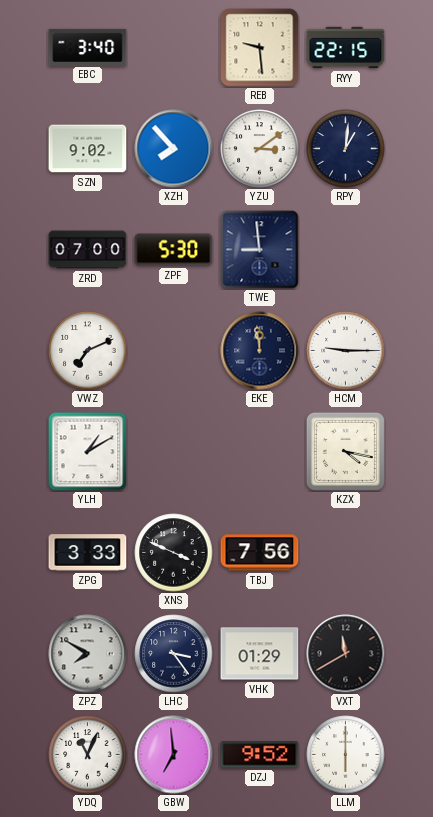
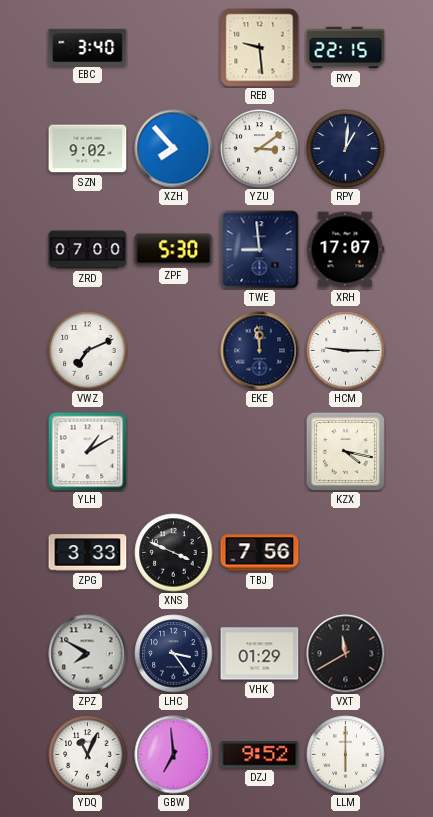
XRH: none -> 17:07 (345, 250)
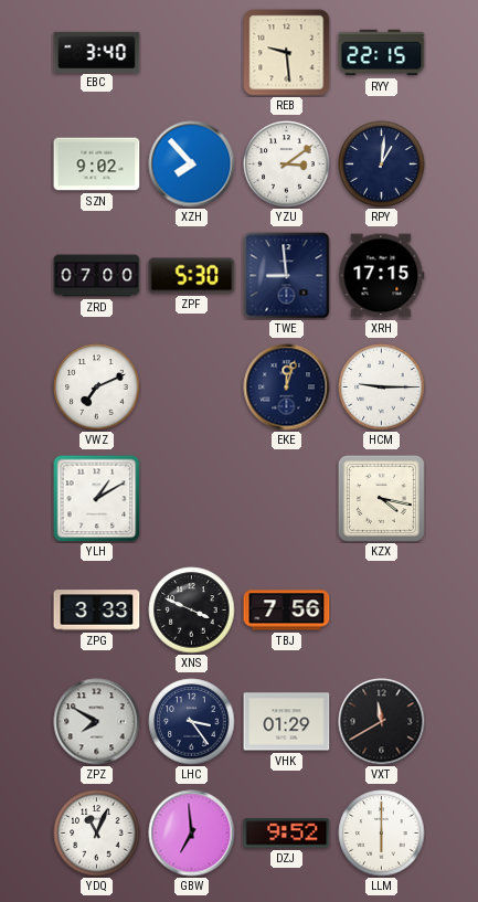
XRH: 17:07 -> 17:15 (381, 276)
EKE: 11:59 -> 12:03 (287, 388)
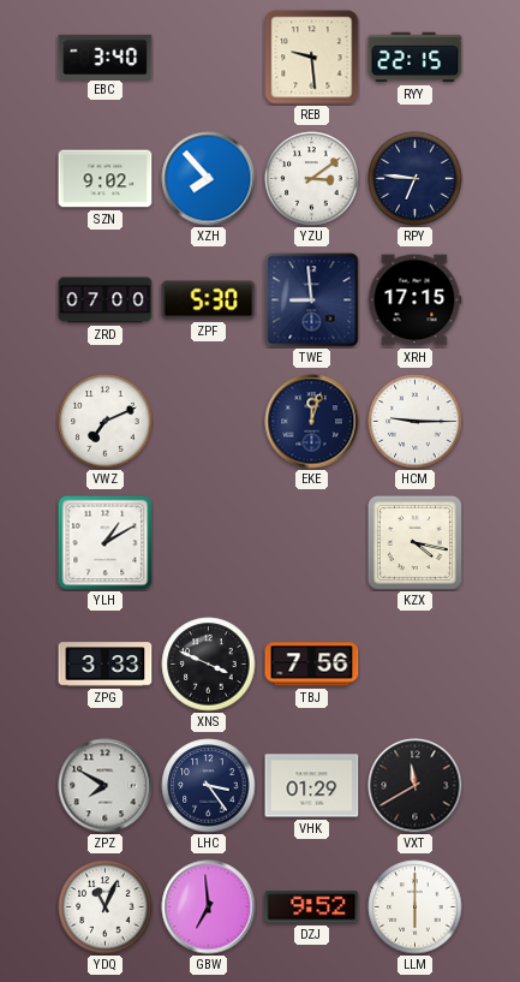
RPY: 1:01 -> 6:46 (416, 179)
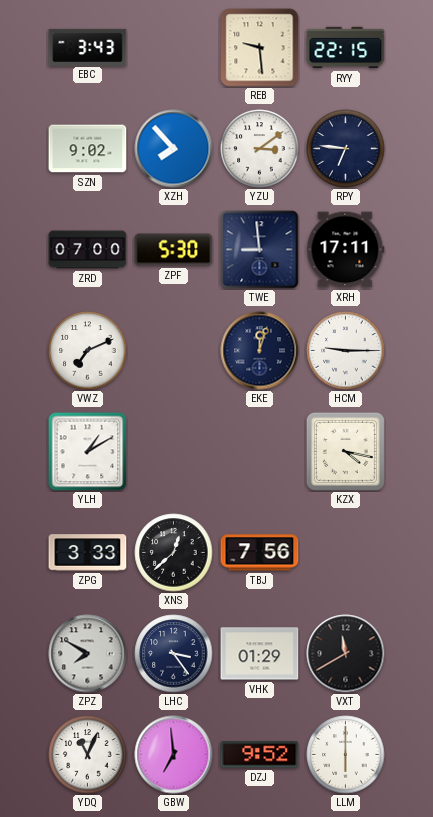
EBC: 3:40 -> 3:43 (88, 47)
XRH: 17:15 -> 17:11 (345, 250)
XNS: 3:49 -> 12:38 (174, 553)
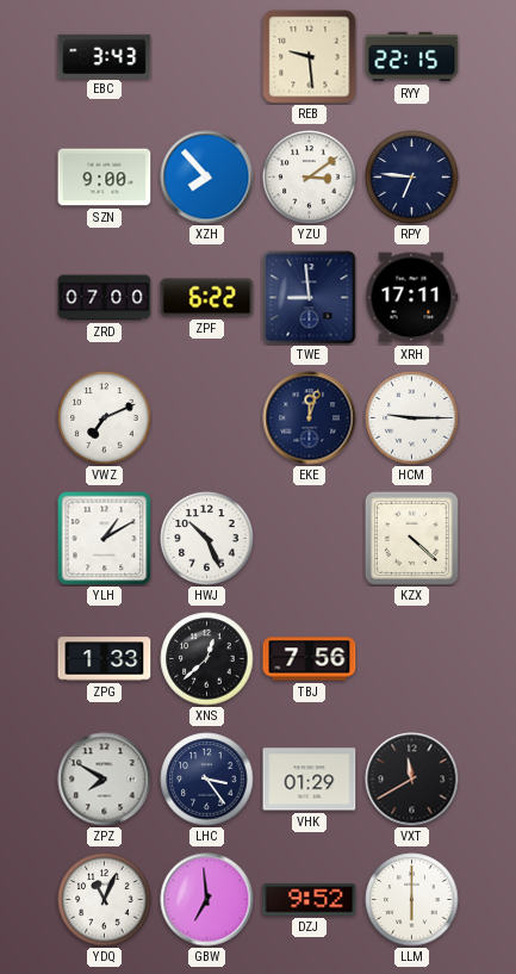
SZN: 9:02 -> 9:00 (105, 178)
ZPF: 5:30 -> 6:22 (207, 298)
HWJ: none -> 10:26 (207, 539)
KZX: 4:17 -> 4:22 (411, 538)
ZPG: 3:33 -> 1:33 (105, 659)
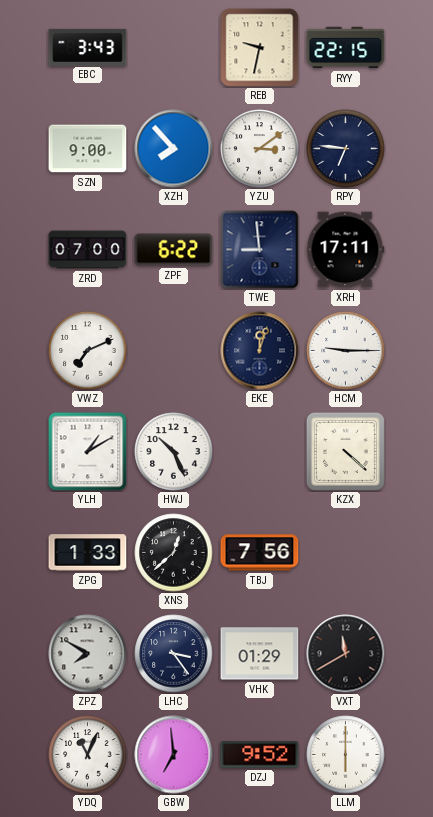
REB: 9:29 -> 9:32 (260, 48)
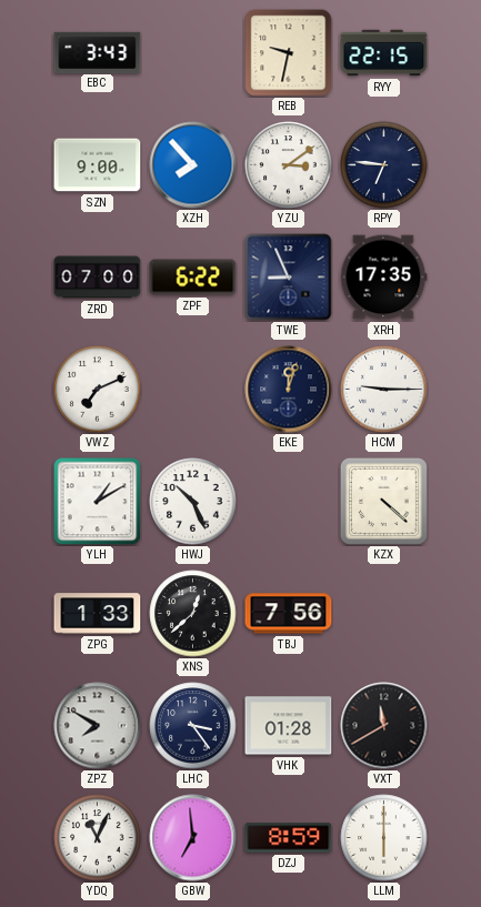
TWE: 8:59 -> 8:56 (289, 278)
XRH: 17:11 -> 17:35 (383, 278)
VHK: 01:29 -> 01:28 (289, 726)
DZJ: 9:52 -> 8:59 (289, 838)
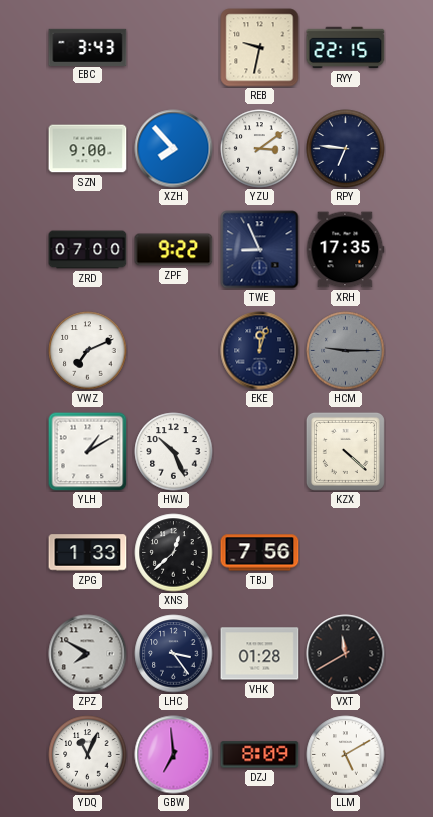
ZPF: 6:22 -> 9:22 (174, 250)
HCM dial: white -> grey (346, 351)
DZJ: 8:59 -> 8:09 (260, 755)
LLM: 6:00 -> 5:10 (346, 755)
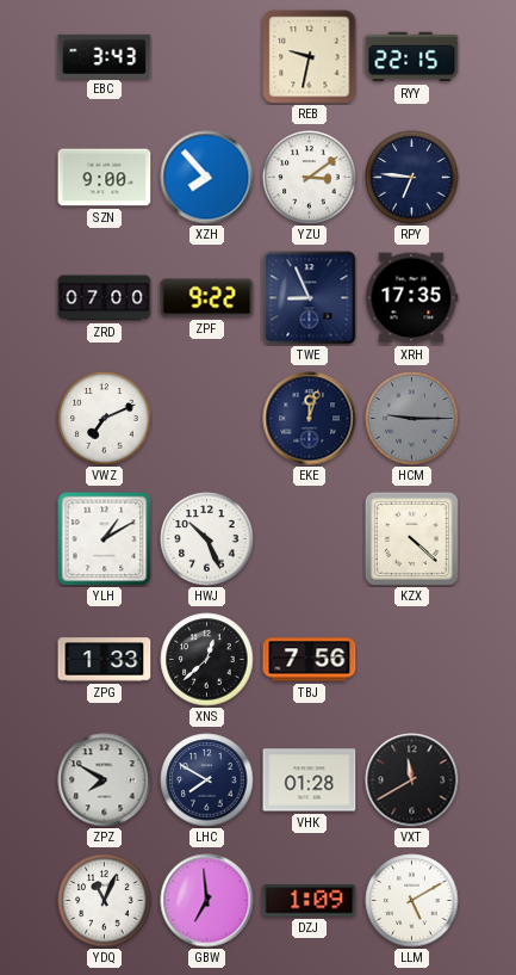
LHC: 3:24 -> 7:50 (207, 780)
DZJ: 8:09 -> 1:09 (310, 901)
